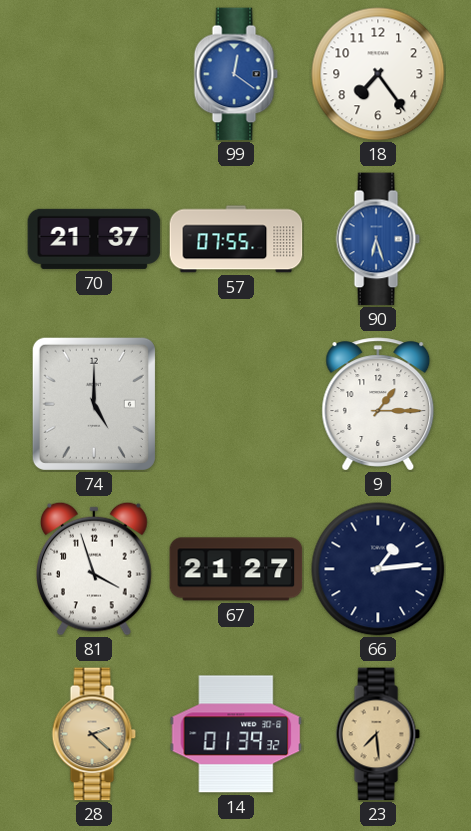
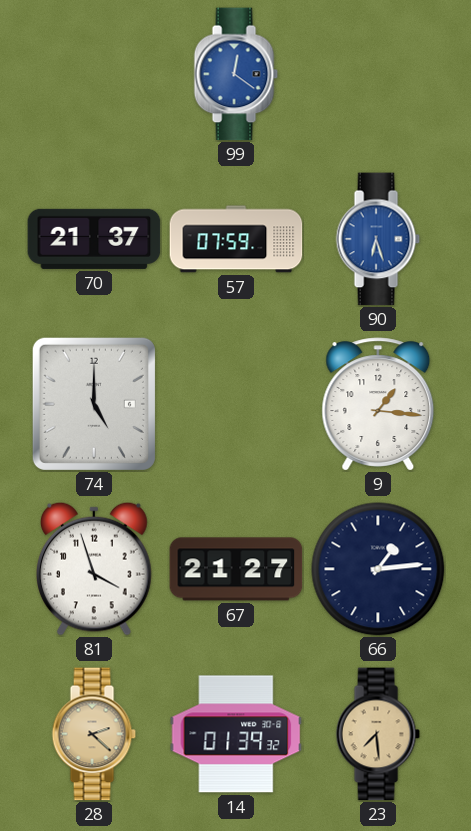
18: 7:24 -> none (378, 74)
57: 07:55 -> 07:59 (236, 239)
9: 1:15 -> 1:16 (378, 404)
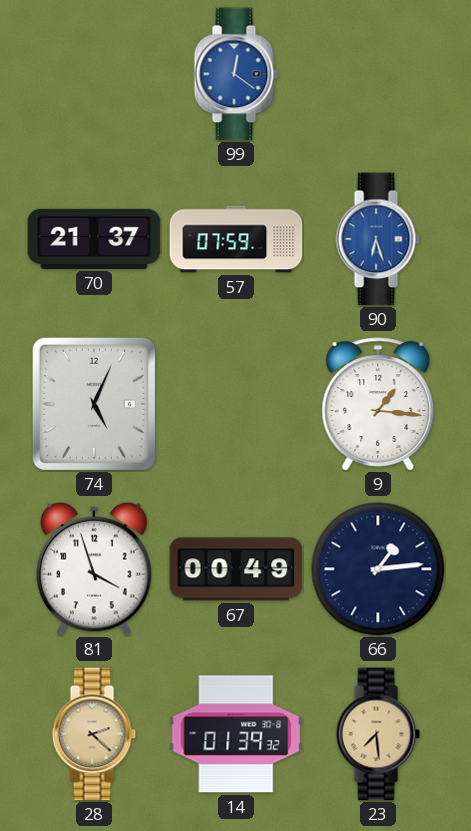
74: 5:00 -> 5:04 (94, 404)
67: 21:27 -> 00:49 (236, 569)
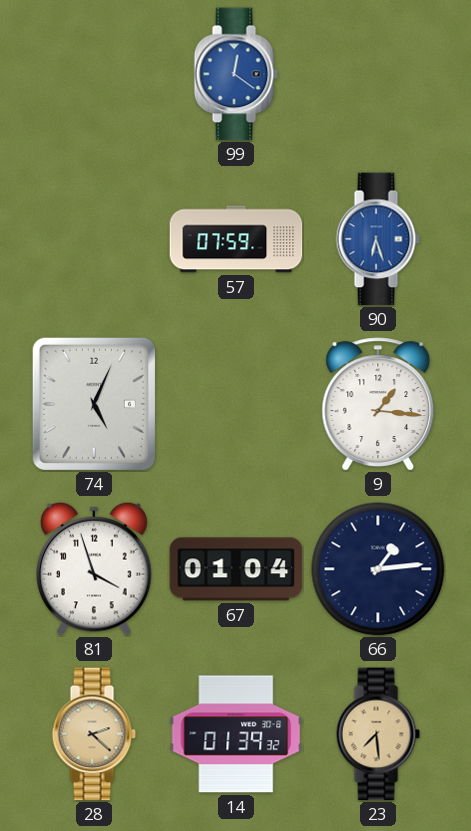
70: 21:37 -> none (94, 239)
67: 00:49 -> 01:04 (236, 569)
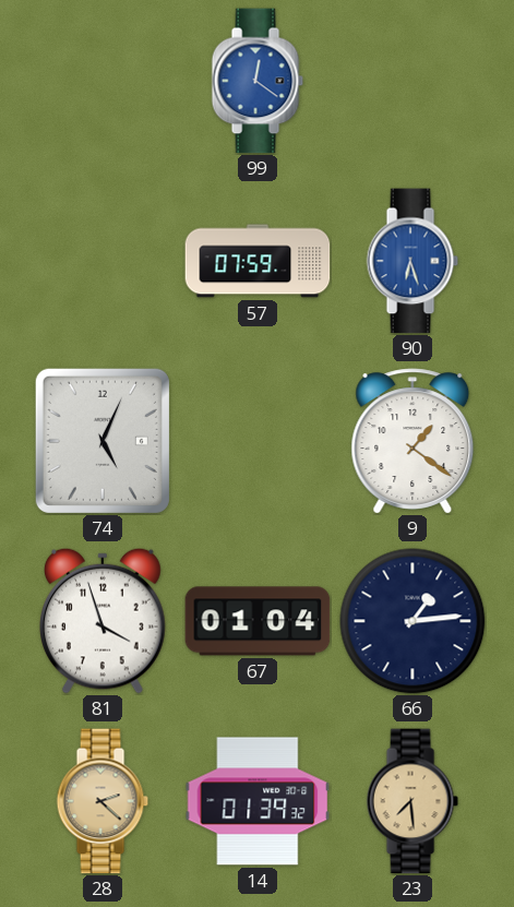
9: 1:16 -> 1:21 (413, 441)
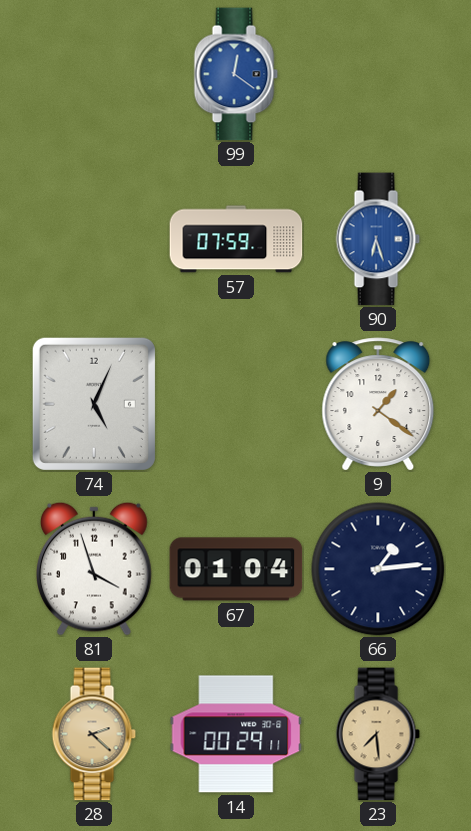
14: 01:39 -> 00:29 (236, 734)
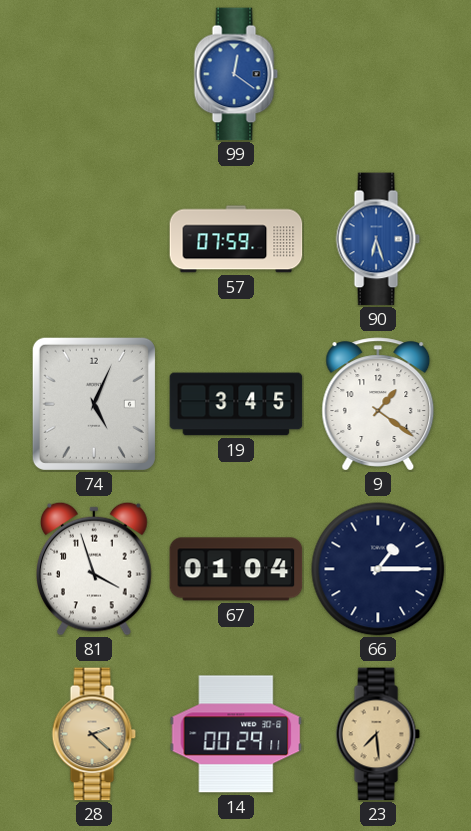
19: none -> 3:45 (236, 404)
66: 1:14 -> 1:15 (378, 569)
